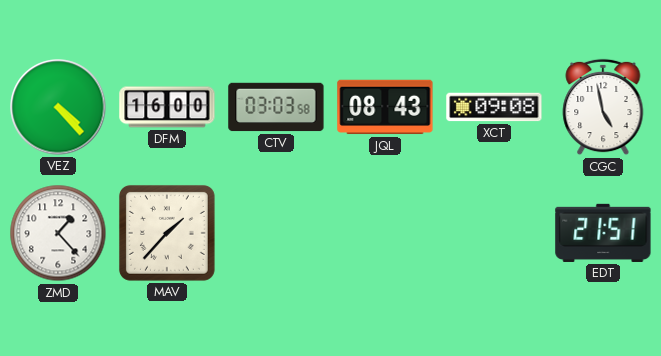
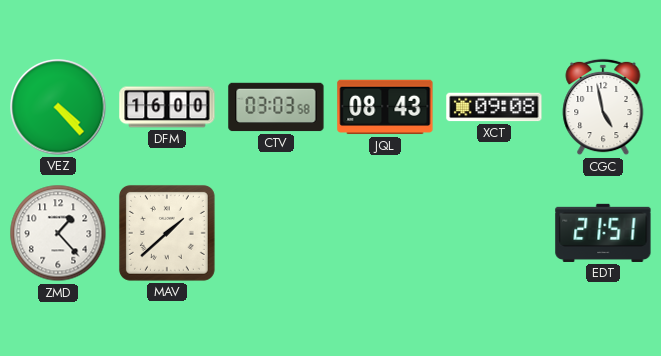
MAV: 1:37 -> 1:38 (167, 233)
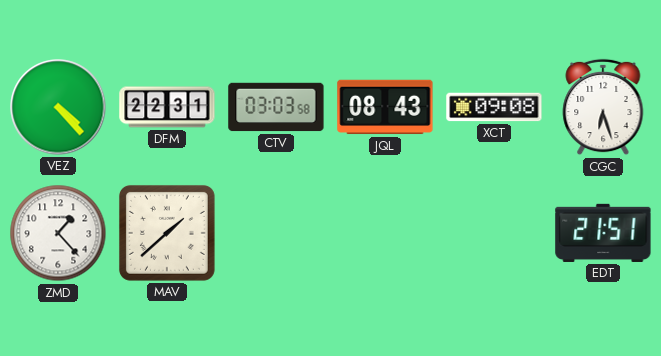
DFM: 16:00 -> 22:31 (167, 107)
CGC: 4:58 -> 6:27 (603, 107)
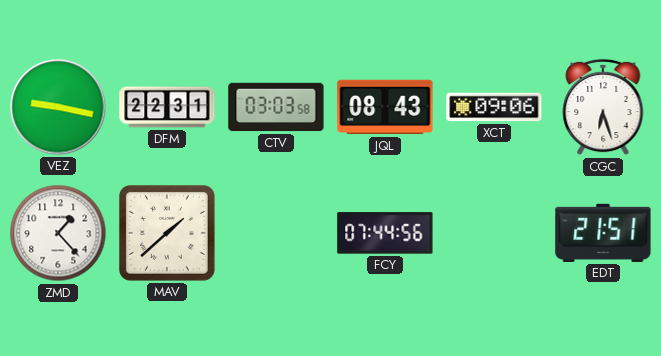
VEZ: 4:23 -> 9:17 (58, 107)
XCT: 09:08 -> 09:06 (494, 107)
FCY: none -> 07:44 (385, 233)
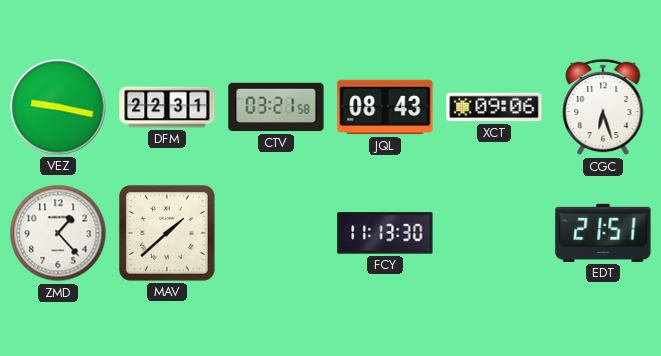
CTV: 03:03 -> 03:21 (276, 107)
FCY: 07:44 -> 11:13 (385, 233)
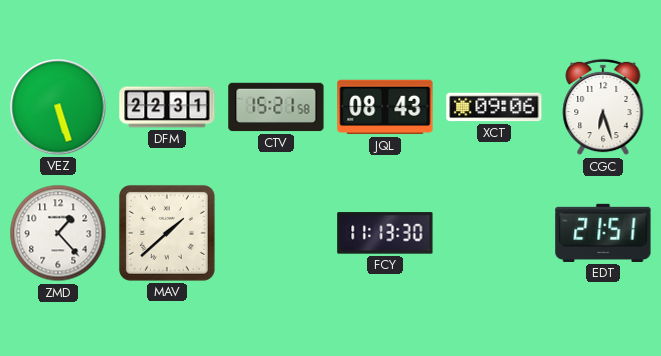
VEZ: 9:17 -> 5:27 (58, 107)
CTV: 03:21 -> 15:21 (276, 107)
